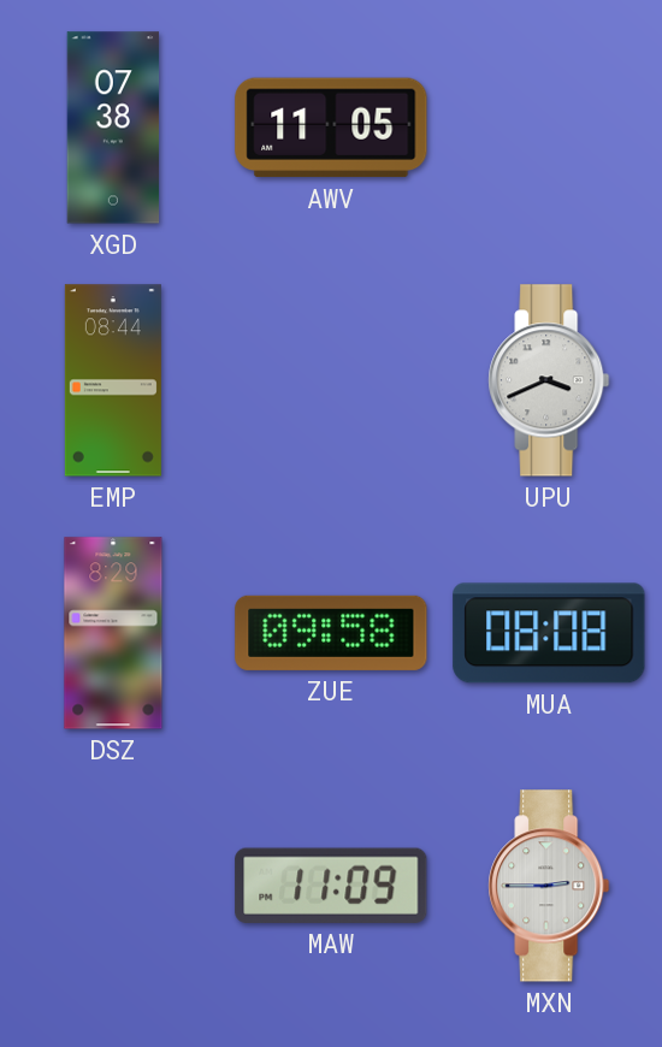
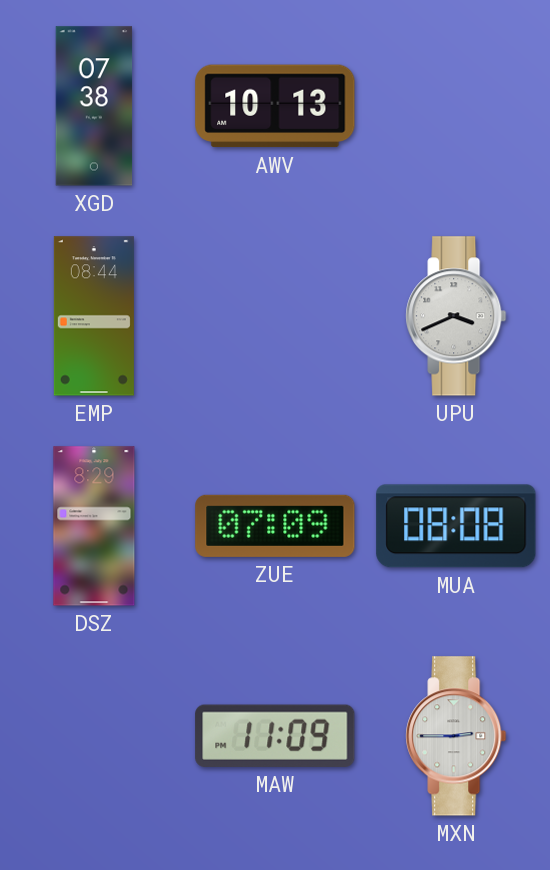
AWV: 11:05 -> 10:13 (275, 106)
ZUE: 09:58 -> 07:09 (275, 526)
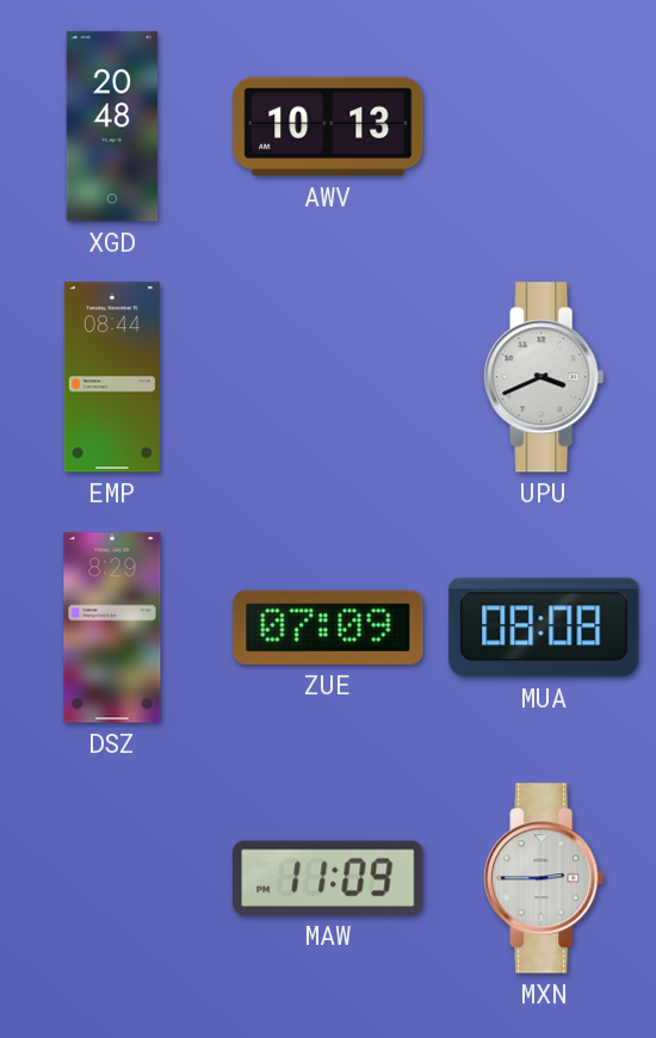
XGD: 07:38 -> 20:48 (112, 126)
